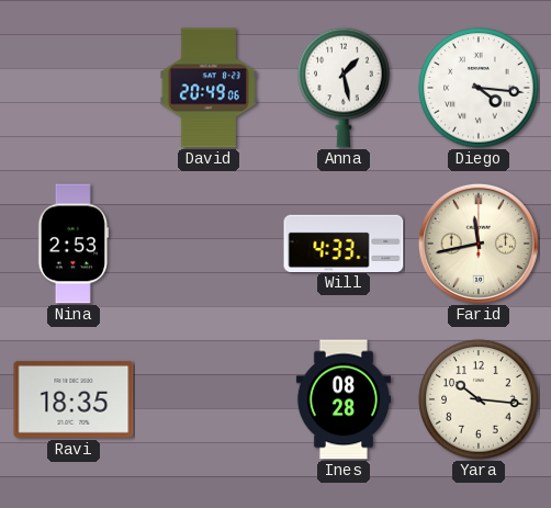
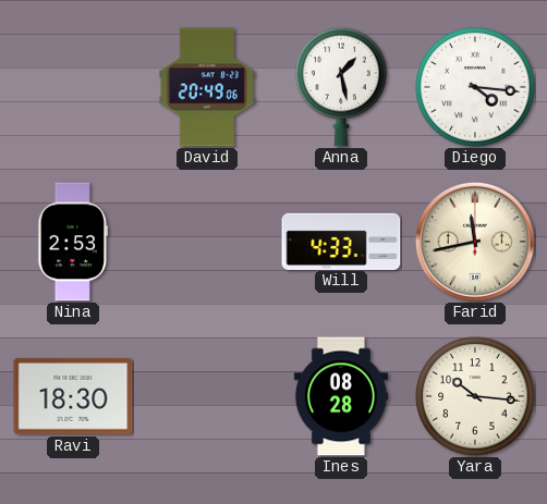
Ravi: 18:35 -> 18:30 (73, 396)
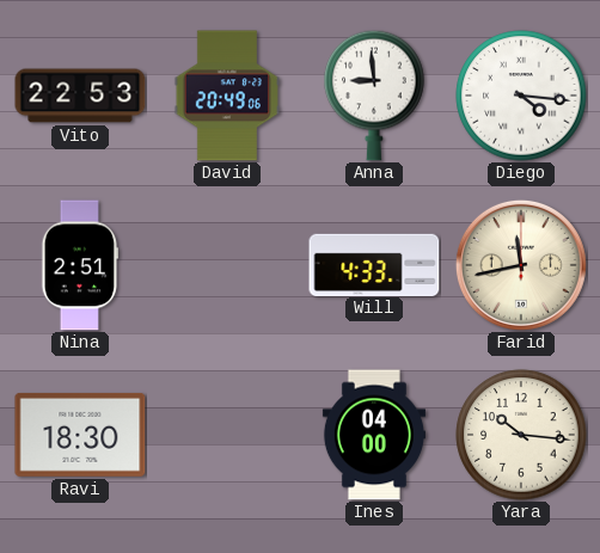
Vito: none -> 22:53 (80, 96)
Anna: 1:28 -> 8:59 (374, 96)
Nina: 2:53 -> 2:51 (80, 265)
Ines: 08:28 -> 04:00 (374, 435)
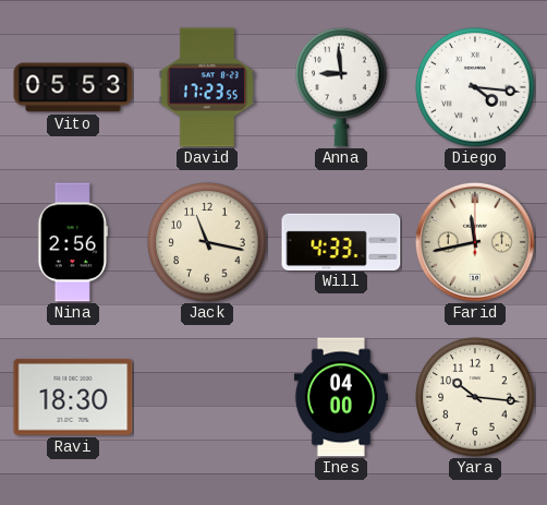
Vito: 22:53 -> 05:53 (73, 87)
David: 20:49 -> 17:23 (207, 87)
Nina: 2:51 -> 2:56 (73, 242)
Jack: none -> 11:17 (207, 242)
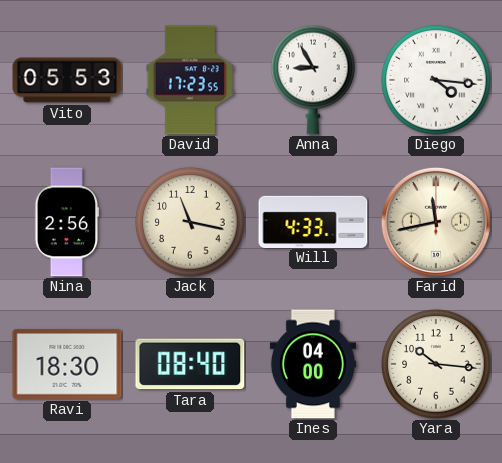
Anna: 8:59 -> 8:55 (313, 80)
Tara: none -> 08:40 (190, 364)
